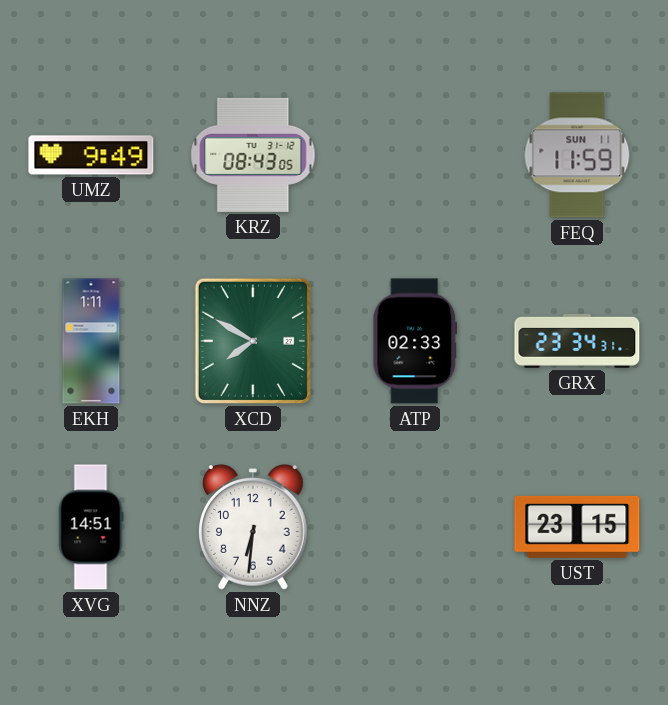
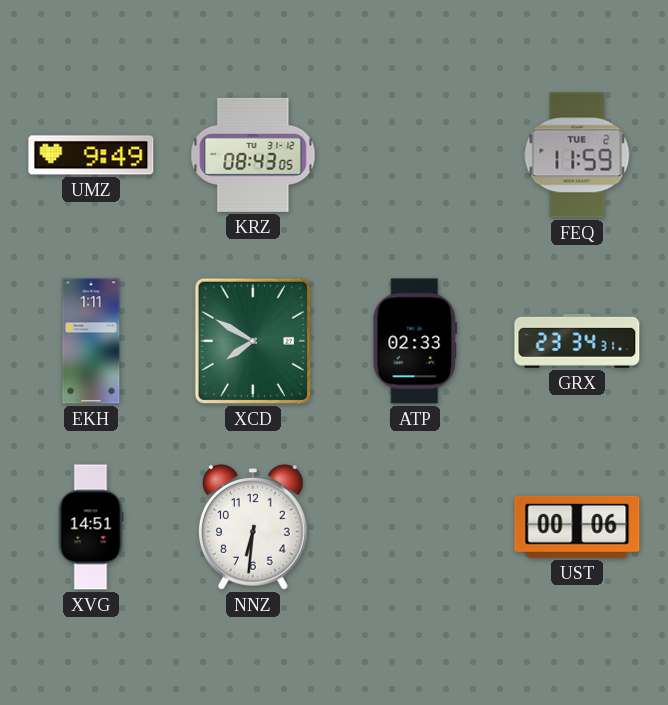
FEQ date: SUN 11 -> TUE 2 (577, 155)
UST: 23:15 -> 00:06 (577, 527)
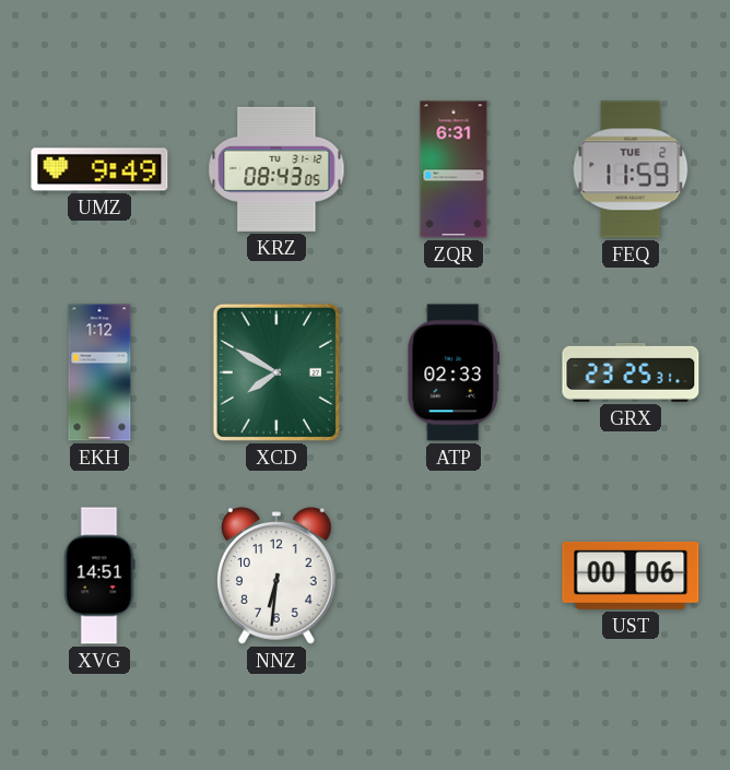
ZQR: none -> 6:31 (454, 169)
EKH: 1:11 -> 1:12 (99, 372)
GRX: 23:34 -> 23:25 (631, 372)
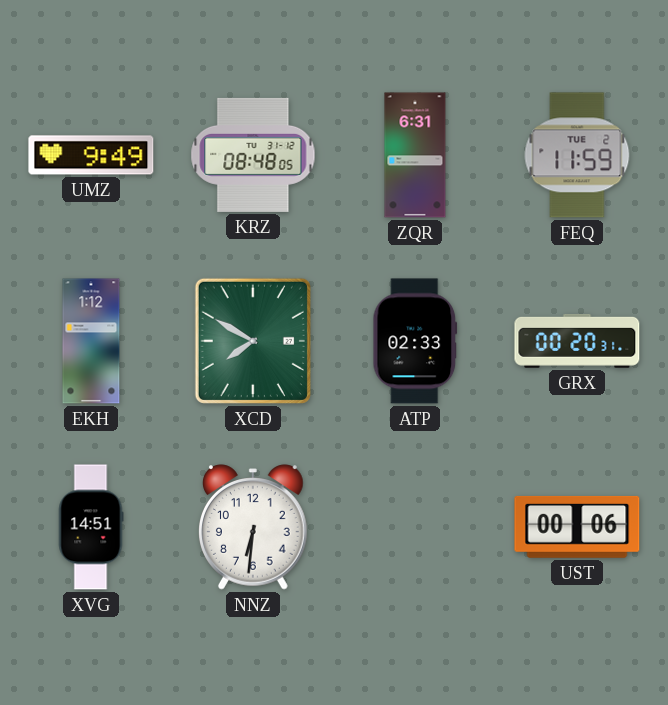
KRZ: 08:43 -> 08:48 (253, 155)
GRX: 23:25 -> 00:20 (577, 341)
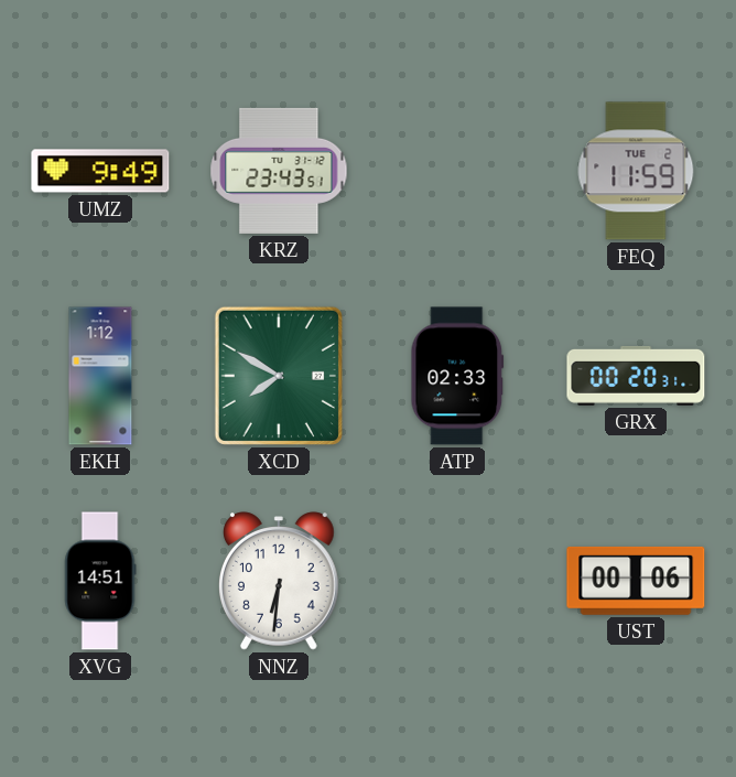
KRZ: 08:48 -> 23:43 (279, 171)
ZQR: 6:31 -> none (415, 155)
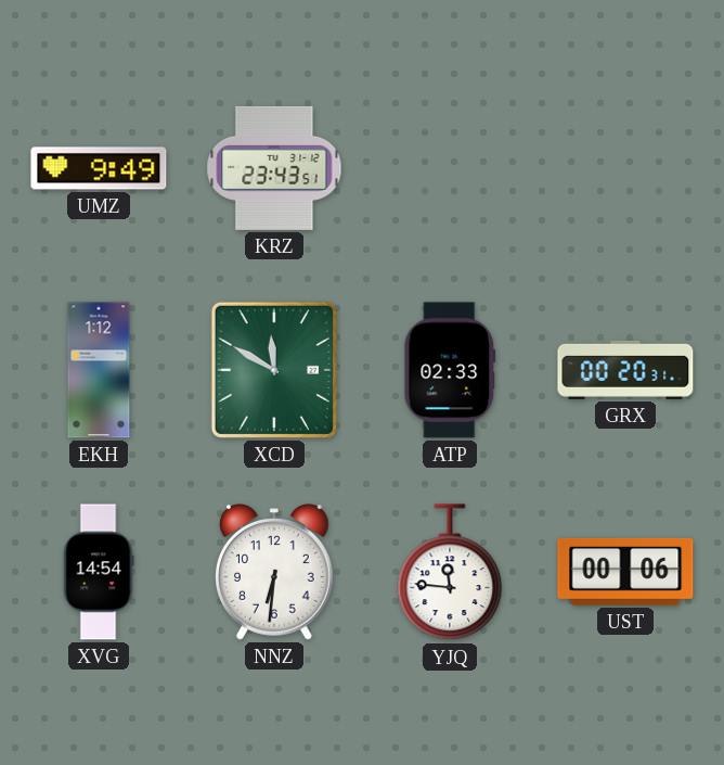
FEQ: 11:59 -> none (636, 171)
XCD: 7:50 -> 11:50 (274, 370)
XVG: 14:51 -> 14:54 (99, 572)
YJQ: none -> 11:46 (450, 573)
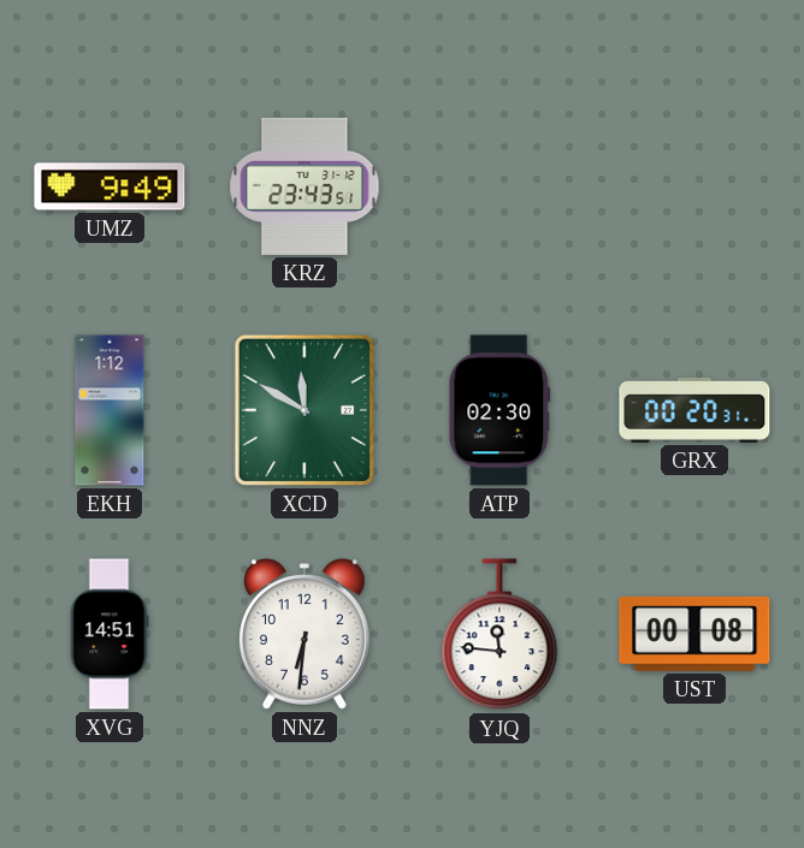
ATP: 02:33 -> 02:30 (499, 410)
XVG: 14:54 -> 14:51 (110, 634)
UST: 00:06 -> 00:08 (694, 634)
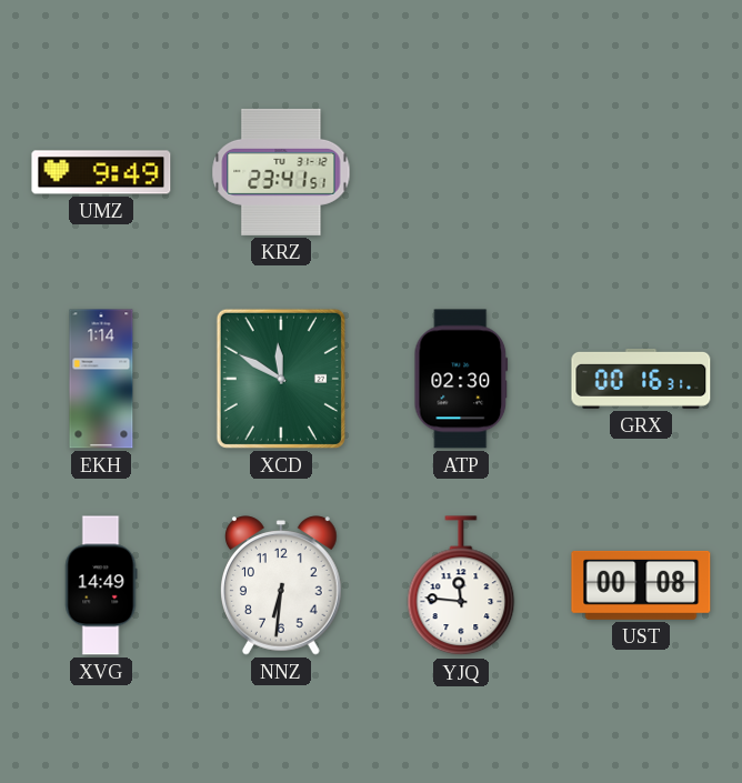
KRZ: 23:43 -> 23:41 (281, 172)
EKH: 1:12 -> 1:14 (101, 379)
GRX: 00:20 -> 00:16 (641, 379)
XVG: 14:51 -> 14:49 (101, 585)
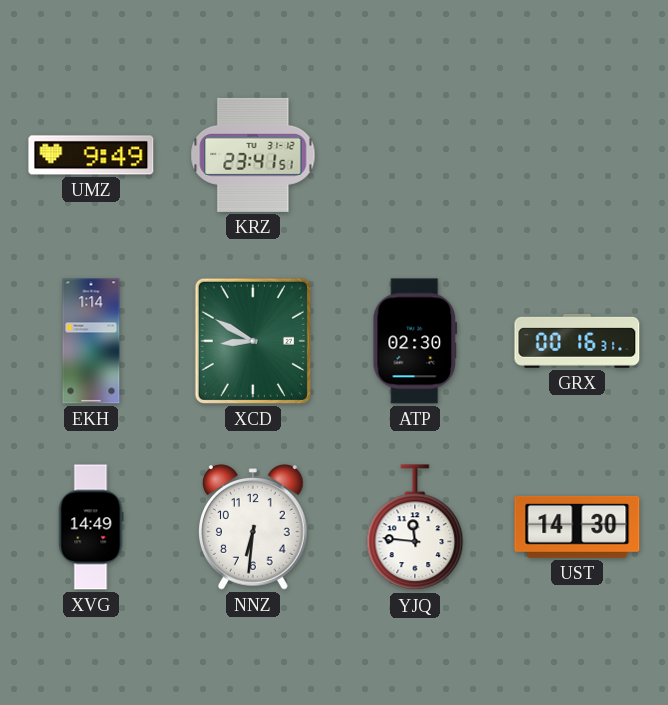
XCD: 11:50 -> 8:50 (253, 341)
UST: 00:08 -> 14:30 (577, 527)
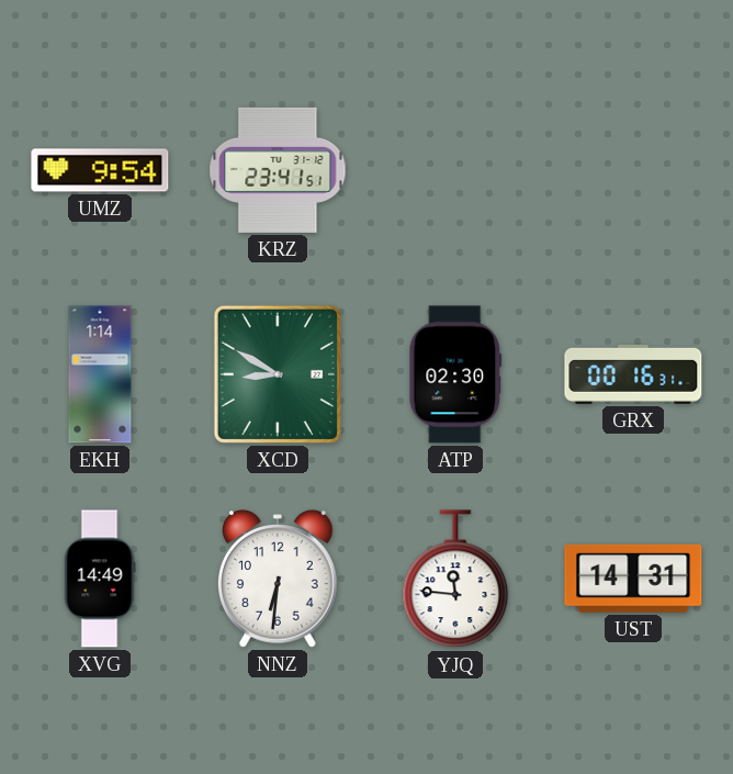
UMZ: 9:49 -> 9:54 (100, 170)
UST: 14:30 -> 14:31 (633, 579)
